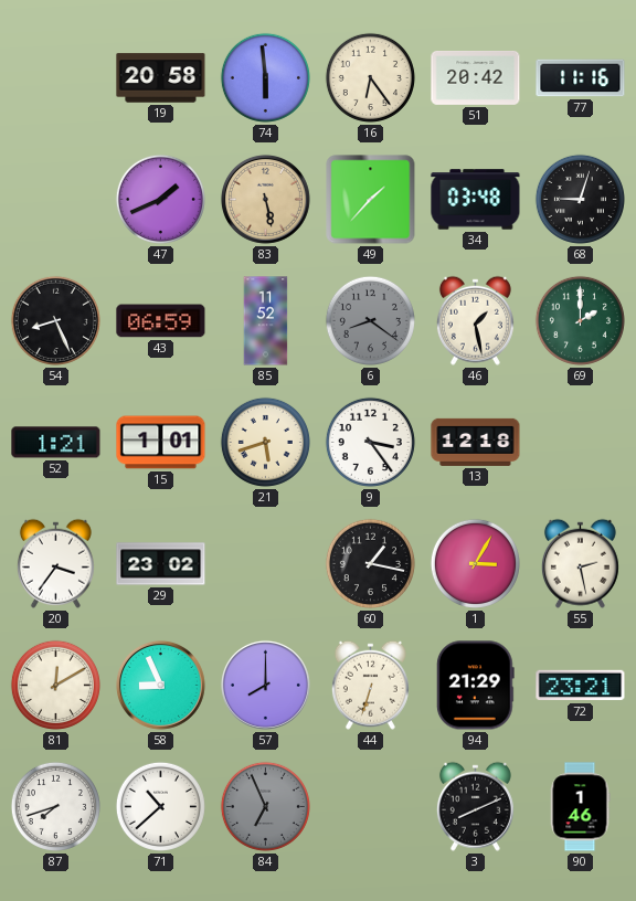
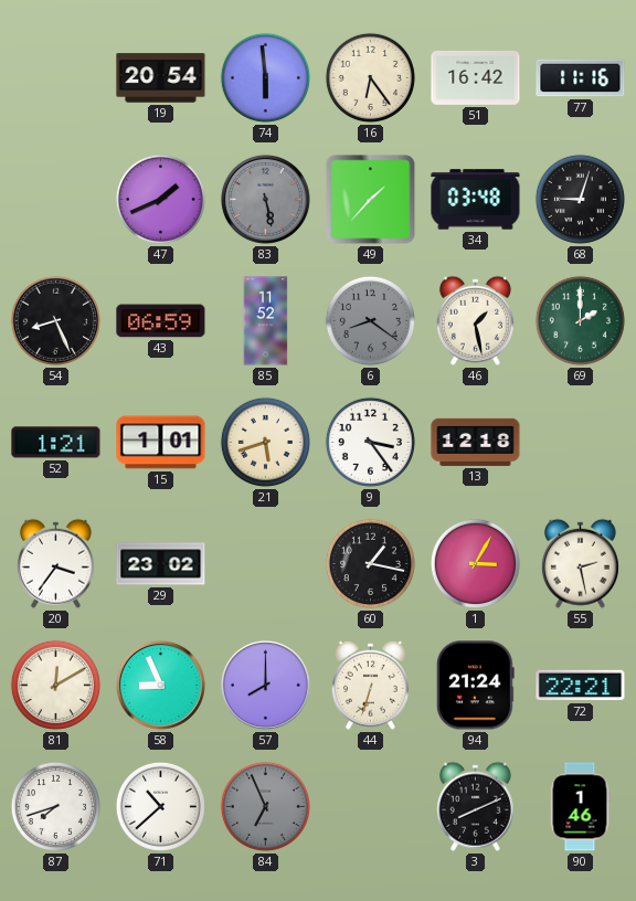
19: 20:58 -> 20:54 (161, 78)
51: 20:42 -> 16:42 (476, 77)
83 dial: champagne -> grey (265, 199)
94: 21:29 -> 21:24 (475, 686)
72: 23:21 -> 22:21 (581, 686)
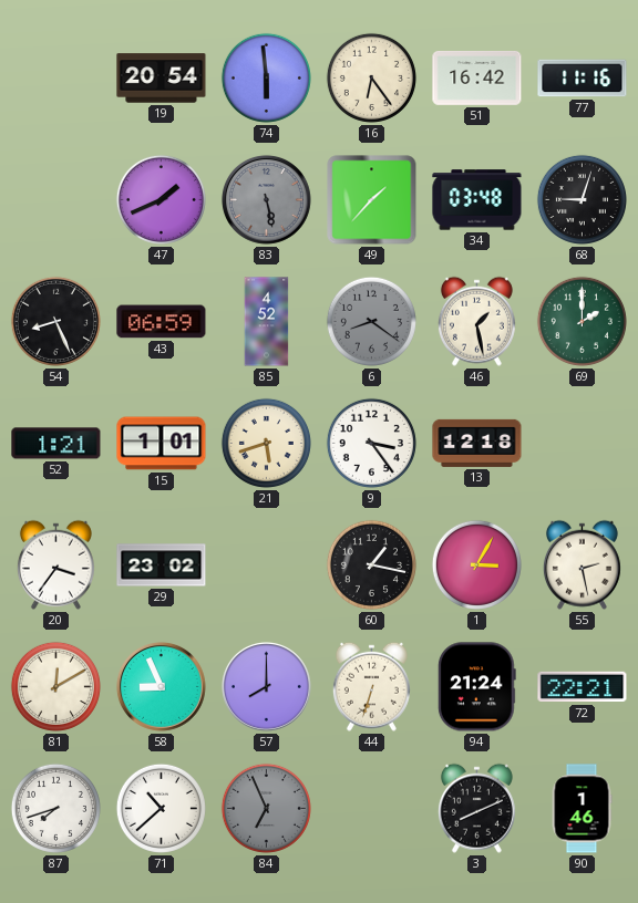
85: 11:52 -> 4:52 (267, 322)
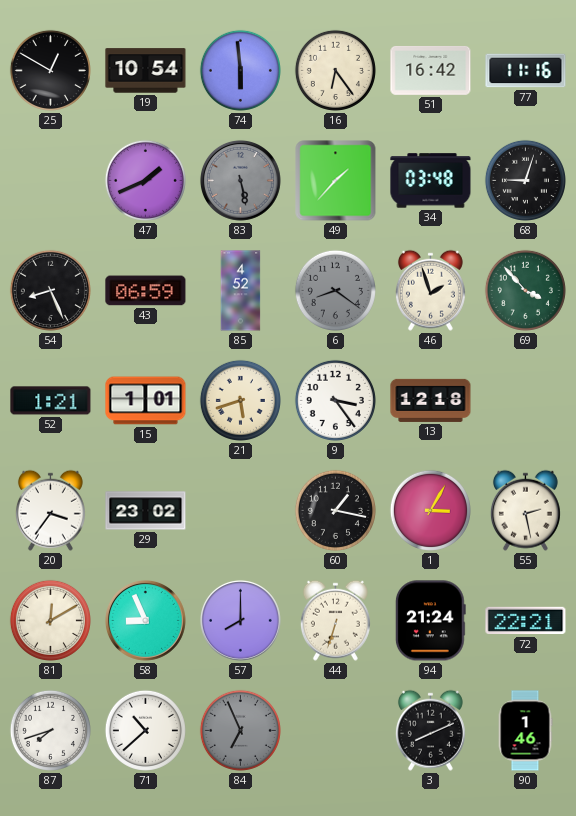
25: none -> 12:50 (50, 70)
19: 20:54 -> 10:54 (146, 71)
46: 1:28 -> 1:57 (430, 290)
69: 2:00 -> 3:53 (525, 290)
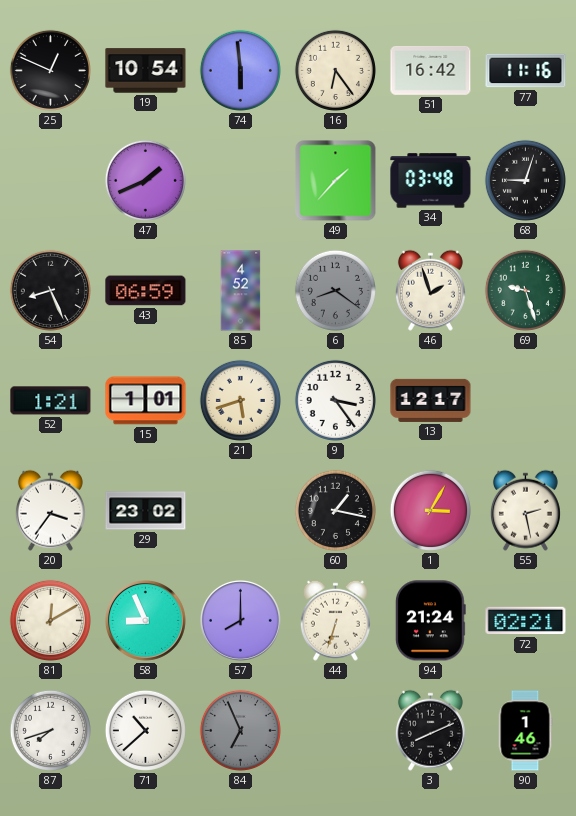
25: 12:50 -> 12:49 (50, 70)
83: 5:28 -> none (240, 180)
69: 3:53 -> 9:27 (525, 290)
13: 12:18 -> 12:17 (431, 400)
72: 22:21 -> 02:21 (526, 621)
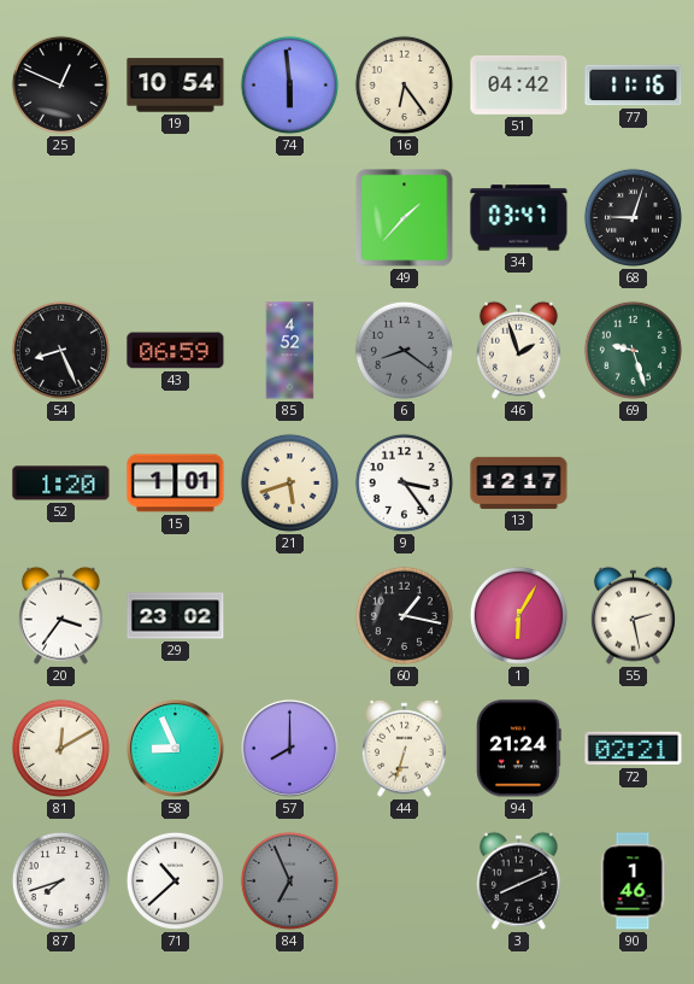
51: 16:42 -> 04:42 (519, 84)
47: 1:41 -> none (145, 180)
34: 03:48 -> 03:47 (519, 218)
52: 1:21 -> 1:20 (61, 484)
1: 3:05 -> 6:05 (518, 615)
